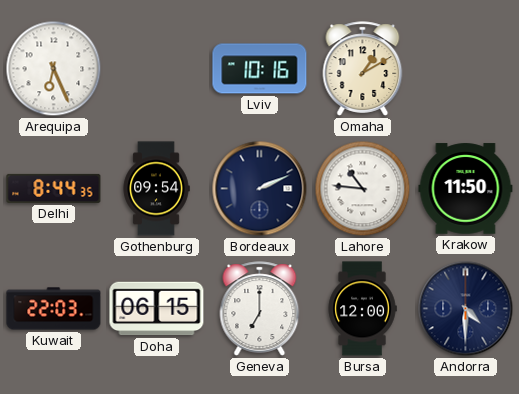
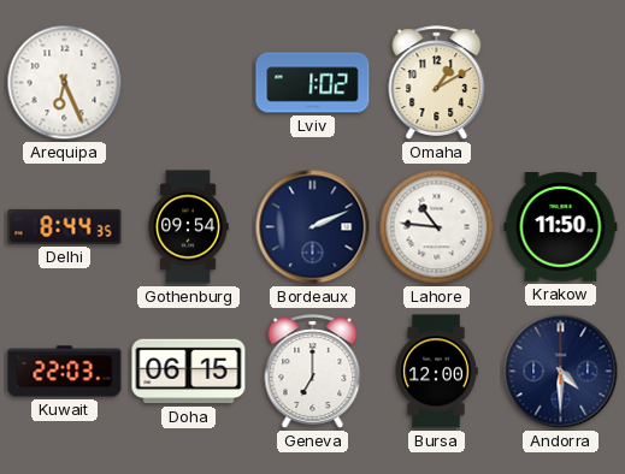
Lviv: 10:16 -> 1:02 (313, 83)
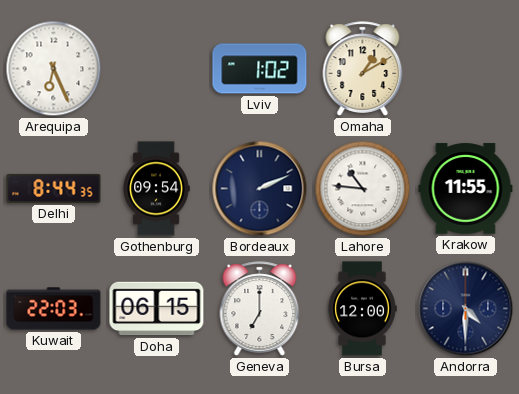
Krakow: 11:50 -> 11:55 (466, 189)
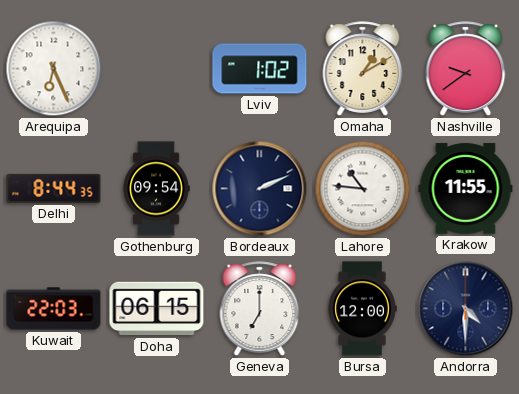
Nashville: none -> 9:39 (466, 69)
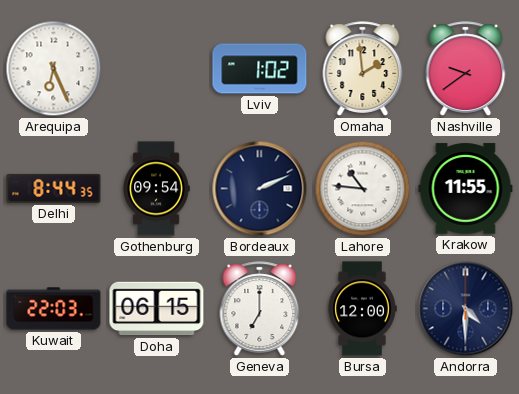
Omaha: 1:10 -> 1:59 (363, 69)
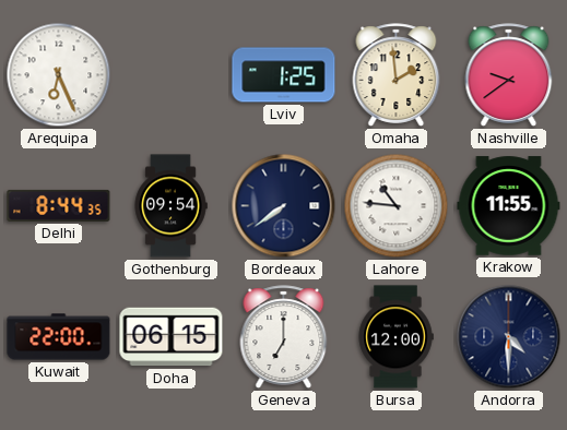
Lviv: 1:02 -> 1:25 (284, 75)
Bordeaux: 2:11 -> 7:39 (284, 206)
Kuwait: 22:03 -> 22:00 (59, 337)
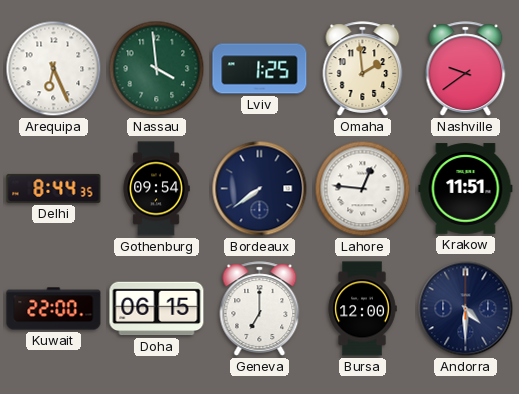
Nassau: none -> 3:59 (157, 69)
Lahore: 10:46 -> 12:46 (363, 189)
Krakow: 11:55 -> 11:51 (466, 189)
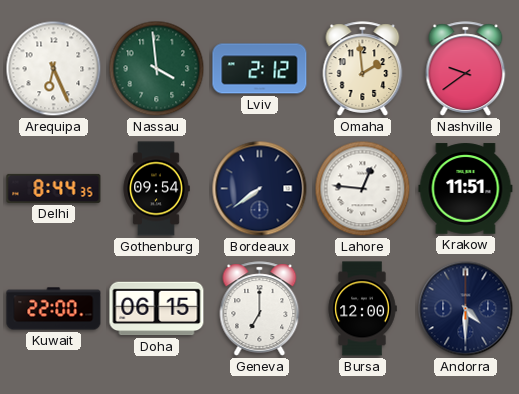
Lviv: 1:25 -> 2:12 (260, 69)
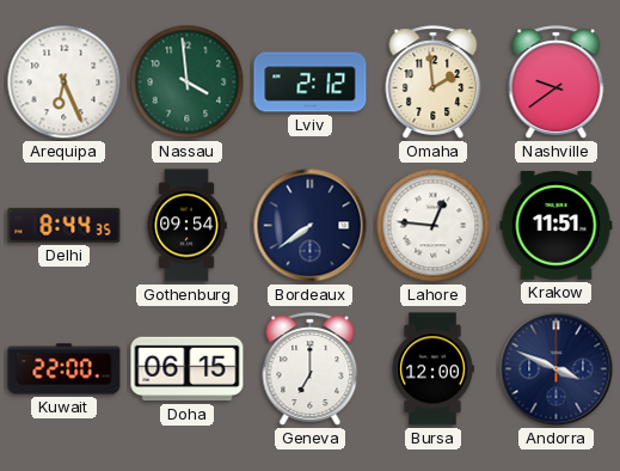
Andorra: 4:30 -> 3:49 (557, 369)
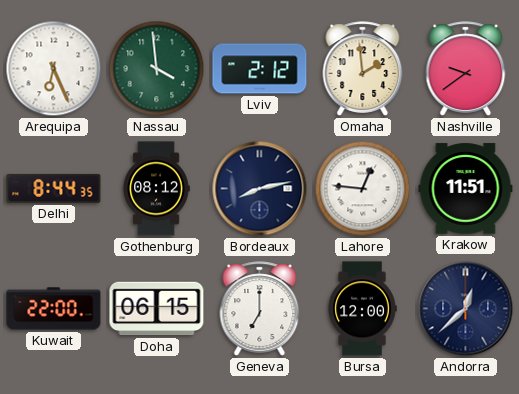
Gothenburg: 09:54 -> 08:12 (156, 189)
Bordeaux: 7:39 -> 8:13 (260, 189)
Andorra: 3:49 -> 12:38 (466, 309)
